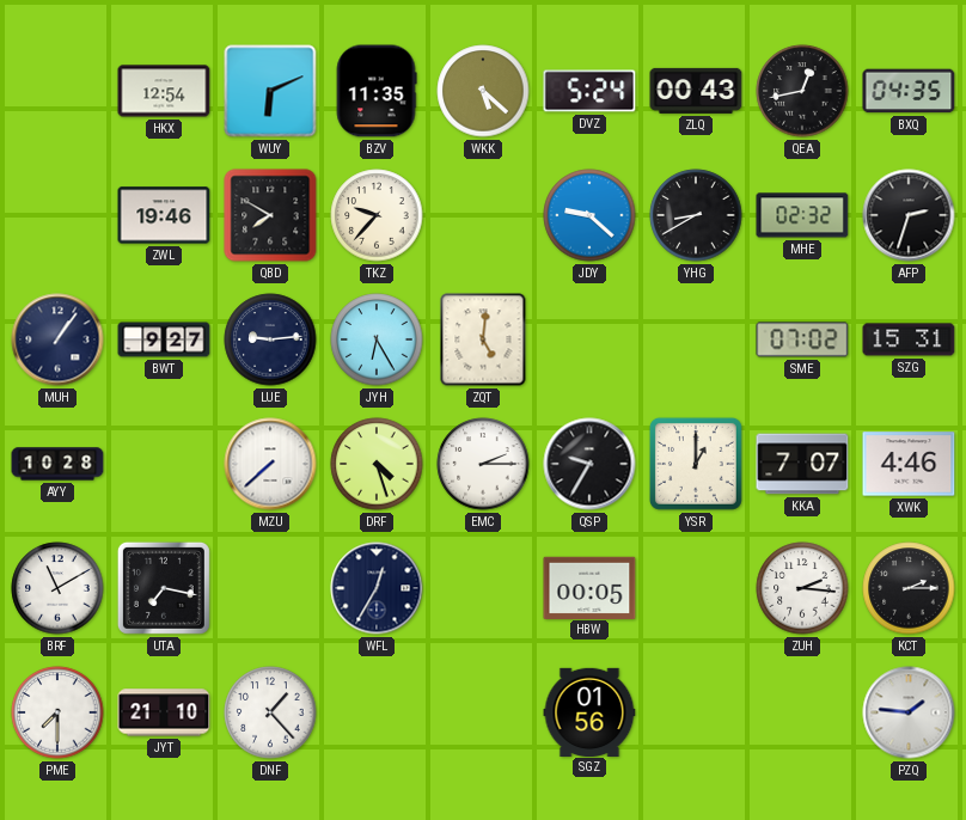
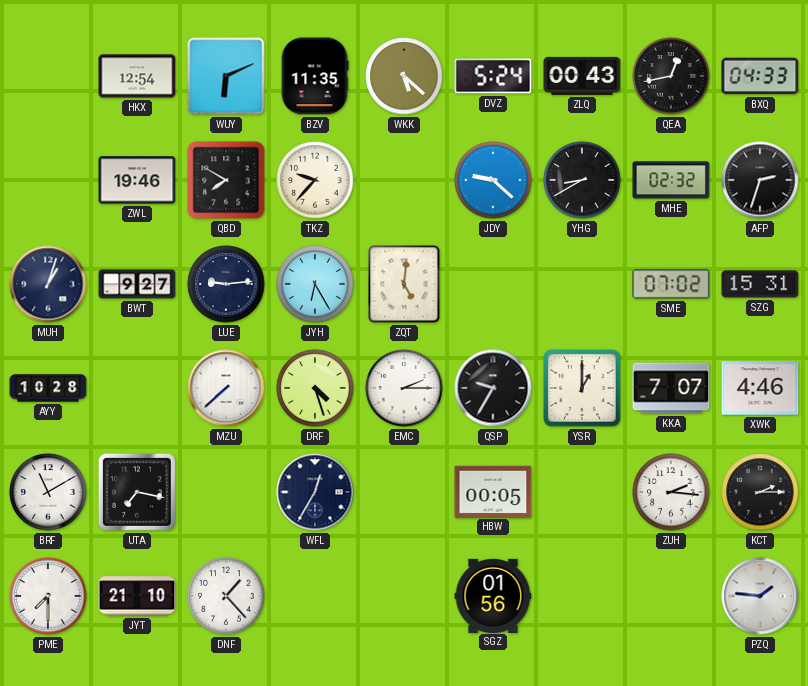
BXQ: 04:35 -> 04:33 (760, 76)
MUH: 1:06 -> 1:03 (48, 284)
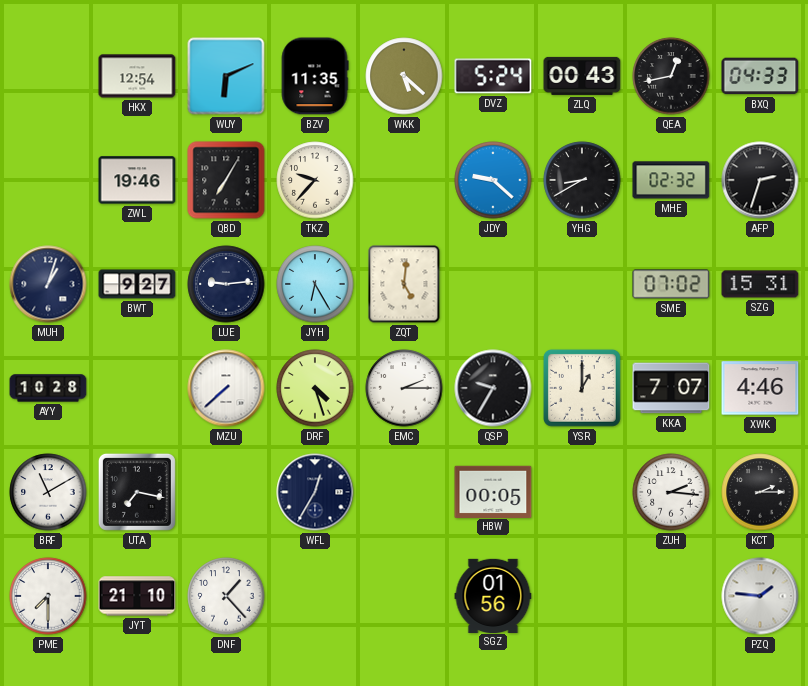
QBD: 7:50 -> 7:05 (226, 180)
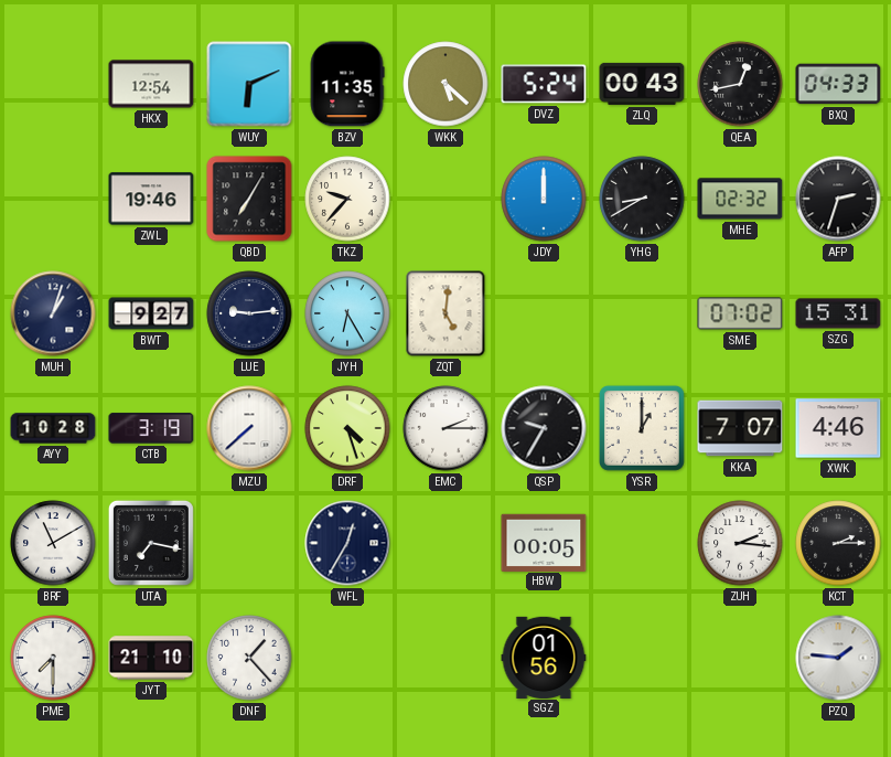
JDY: 9:22 -> 12:00 (544, 199)
CTB: none -> 3:19 (151, 428)
